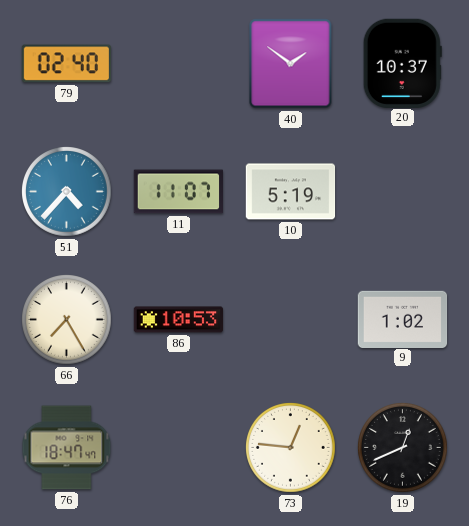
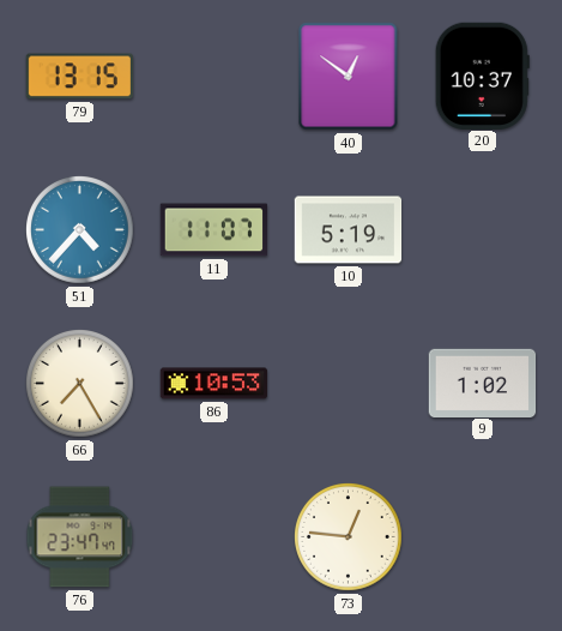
79: 02:40 -> 13:15 (79, 77)
40: 1:51 -> 12:51 (349, 77)
76: 18:47 -> 23:47 (80, 537)
19: 12:41 -> none (403, 448)
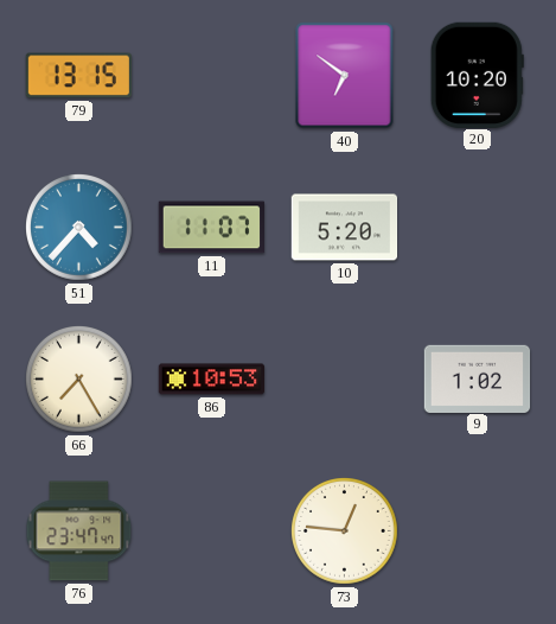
40: 12:51 -> 6:51 (345, 76)
20: 10:37 -> 10:20 (477, 75)
10: 5:19 -> 5:20 (345, 228)
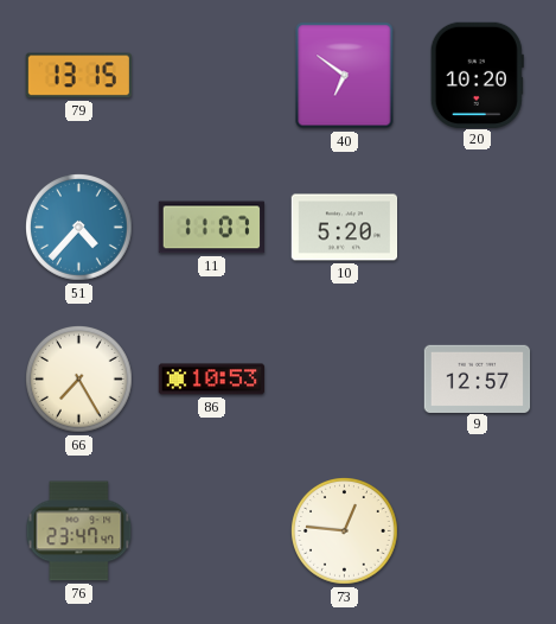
9: 1:02 -> 12:57 (478, 378)
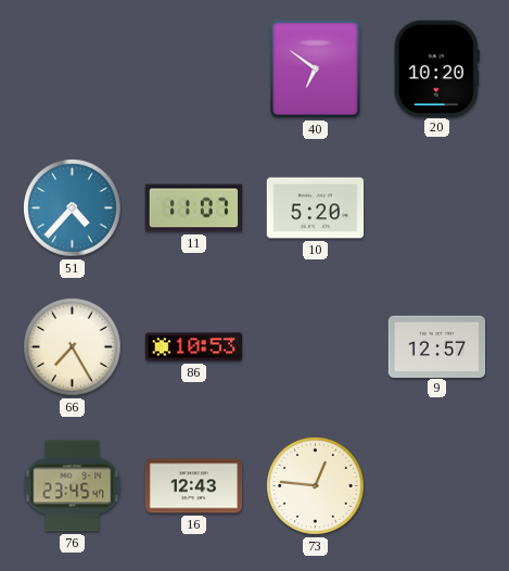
79: 13:15 -> none (78, 76)
76: 23:47 -> 23:45 (73, 486)
16: none -> 12:43 (194, 486)
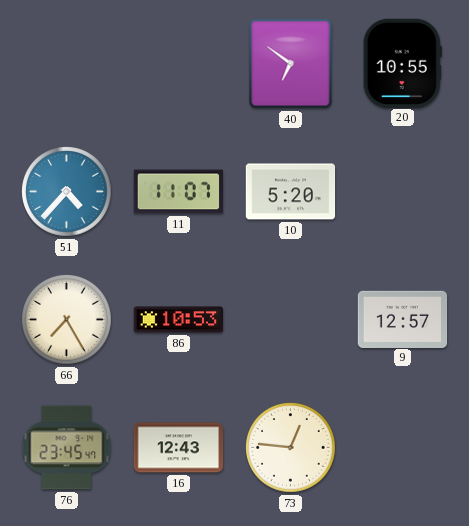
20: 10:20 -> 10:55 (402, 63)
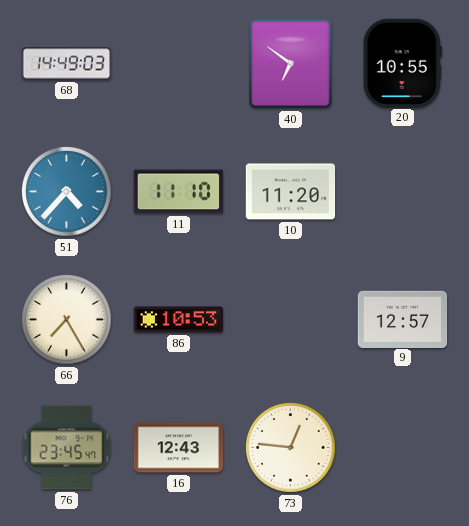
68: none -> 14:49 (67, 64)
11: 11:07 -> 11:10 (178, 192)
10: 5:20 -> 11:20 (291, 192)
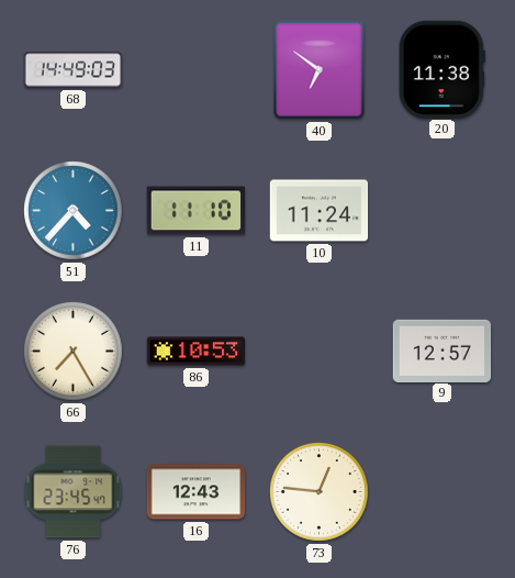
20: 10:55 -> 11:38 (441, 69)
10: 11:20 -> 11:24 (320, 211)
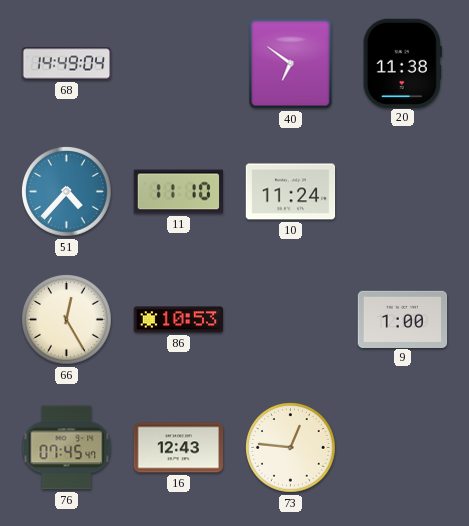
68: 14:49:03 -> 14:49:04 (67, 64)
66: 7:25 -> 12:25 (67, 320)
9: 12:57 -> 1:00 (403, 319)
76: 23:45 -> 07:45 (67, 448)
